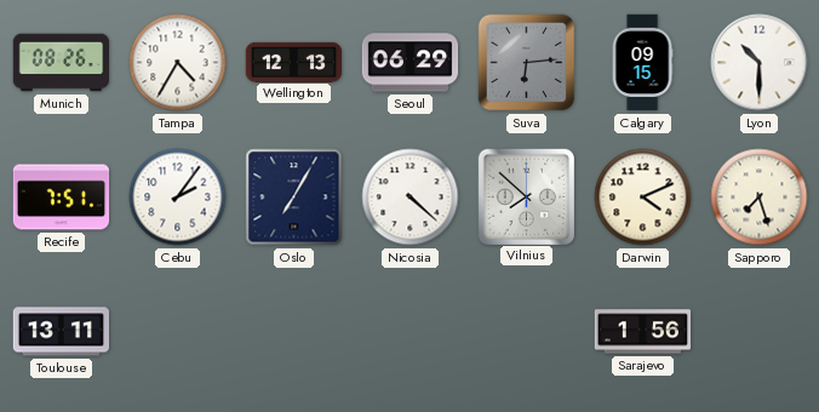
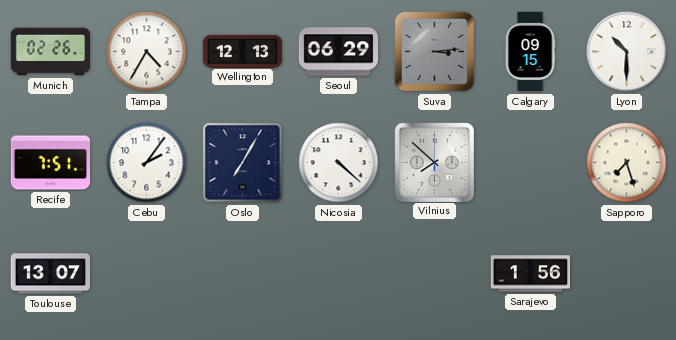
Munich: 08:26 -> 02:26 (51, 52)
Suva: 6:14 -> 3:14 (435, 52)
Darwin: 4:11 -> none (643, 198)
Toulouse: 13:11 -> 13:07 (50, 274)
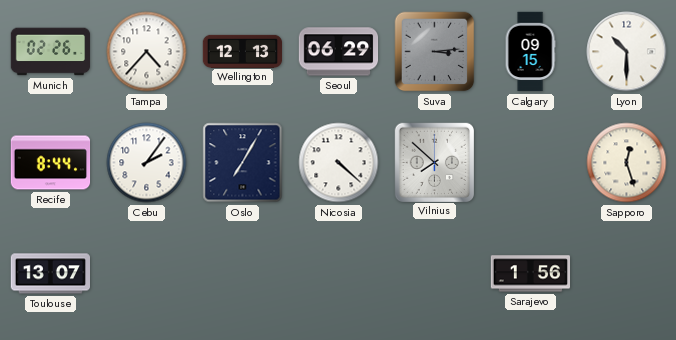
Tampa: 4:35 -> 4:37 (147, 52)
Recife: 7:51 -> 8:44 (51, 163)
Sapporo: 7:27 -> 12:27 (627, 163)
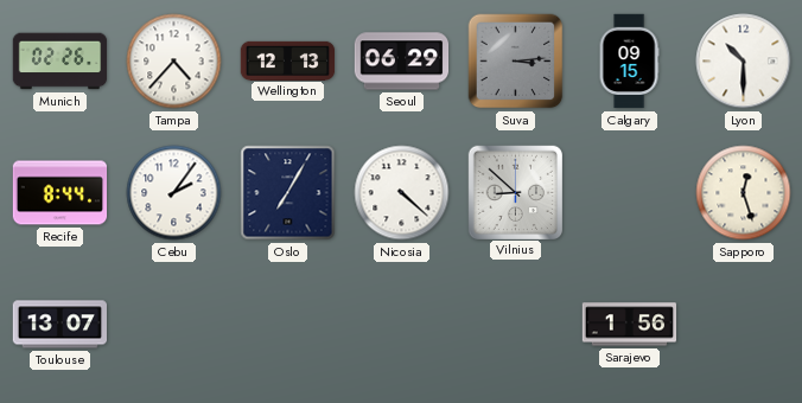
Vilnius: 7:52 -> 8:52 (515, 192)
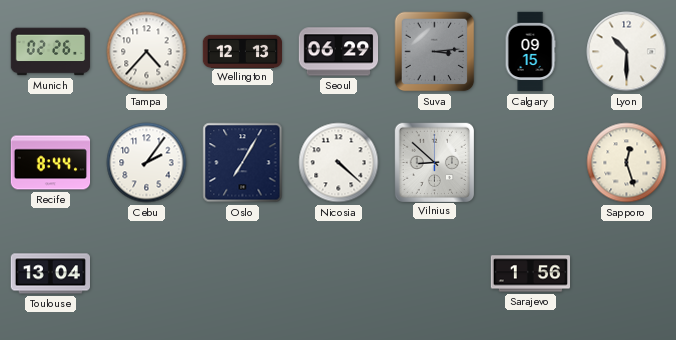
Toulouse: 13:07 -> 13:04 (50, 274)
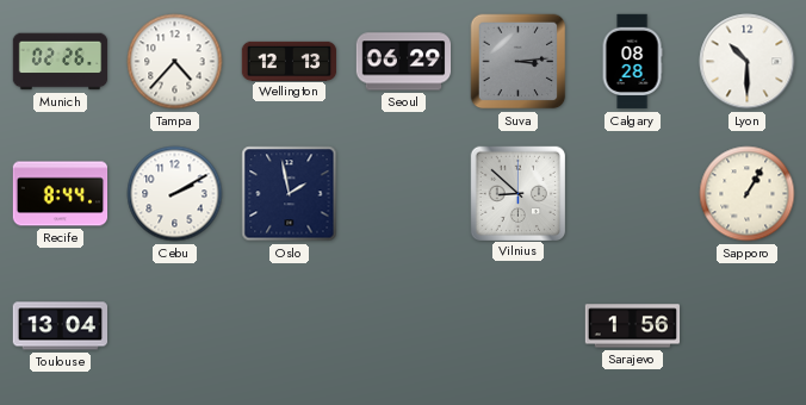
Calgary: 09:15 -> 08:28 (632, 62)
Cebu: 2:06 -> 2:10 (175, 194)
Oslo: 7:05 -> 1:58 (290, 194)
Nicosia: 4:22 -> none (339, 163)
Sapporo: 12:27 -> 1:05 (748, 194)
